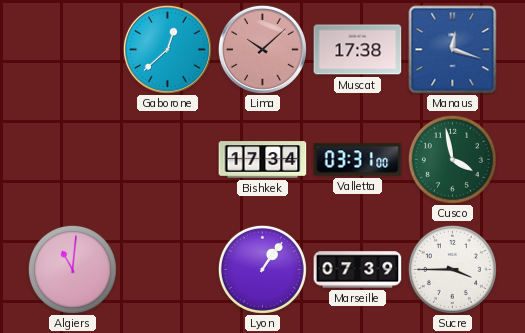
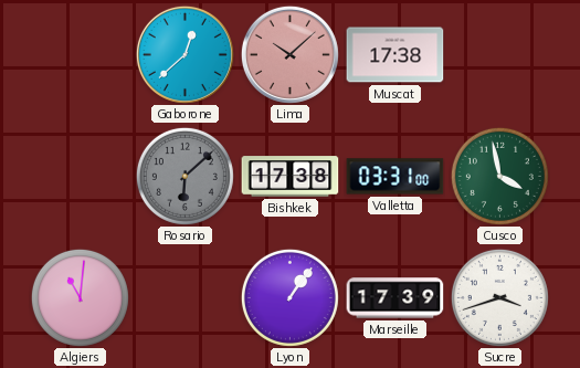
Manaus: 12:18 -> none (453, 50)
Rosario: none -> 6:08 (184, 176)
Bishkek: 17:34 -> 17:38 (291, 177)
Marseille: 07:39 -> 17:39 (396, 298)
Sucre: 3:45 -> 3:42 (499, 297)
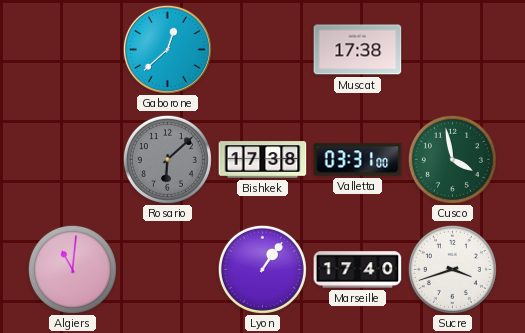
Lima: 10:08 -> none (289, 54)
Marseille: 17:39 -> 17:40 (358, 270)
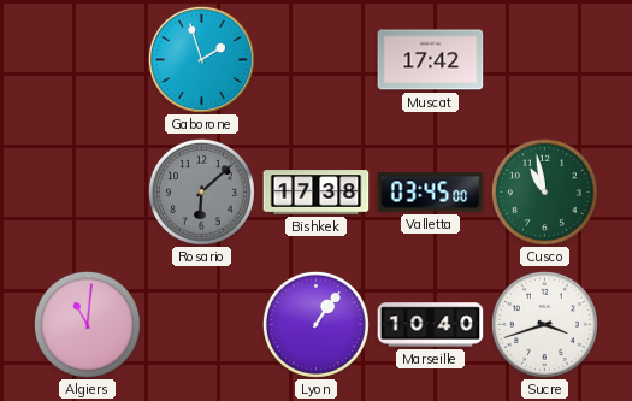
Gaborone: 12:38 -> 1:57 (201, 59)
Muscat: 17:38 -> 17:42 (431, 60)
Valletta: 03:31 -> 03:45 (431, 193)
Cusco: 3:58 -> 10:58 (544, 191)
Marseille: 17:40 -> 10:40 (431, 325)
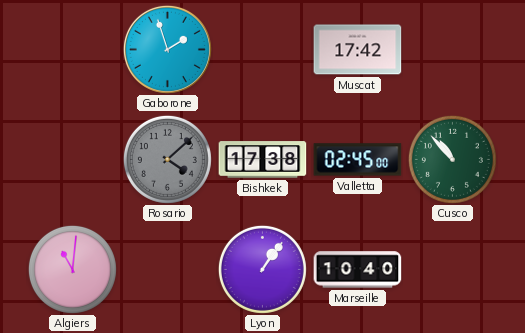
Rosario: 6:08 -> 4:08 (167, 159)
Valletta: 03:45 -> 02:45 (358, 160)
Cusco: 10:58 -> 10:53 (452, 159)
Sucre: 3:42 -> none (544, 324)
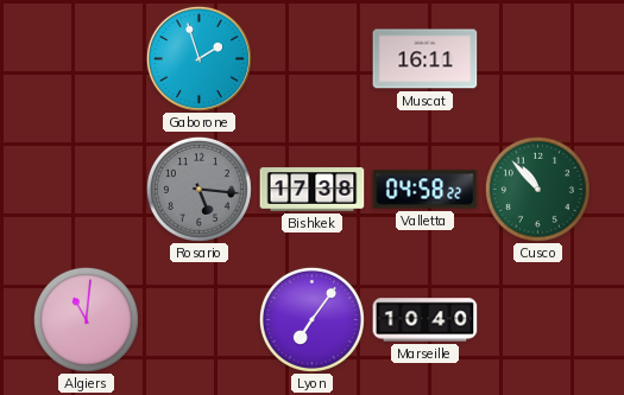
Muscat: 17:42 -> 16:11 (426, 59)
Rosario: 4:08 -> 5:16 (198, 189)
Valletta: 02:45 -> 04:58 (426, 190)
Lyon: 1:06 -> 7:06 (311, 319)
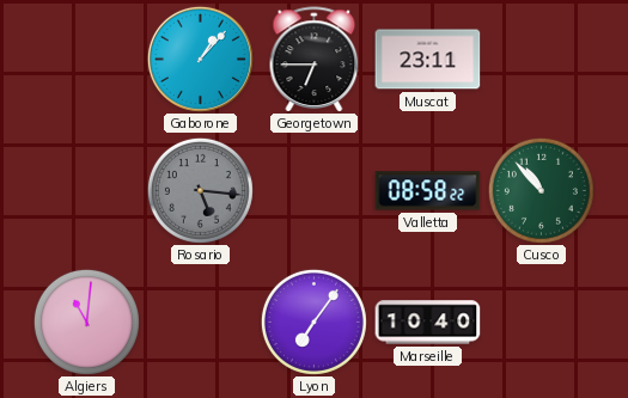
Gaborone: 1:57 -> 1:07 (200, 59)
Georgetown: none -> 6:45 (315, 59)
Muscat: 16:11 -> 23:11 (428, 60)
Bishkek: 17:38 -> none (313, 190)
Valletta: 04:58 -> 08:58 (428, 191)
